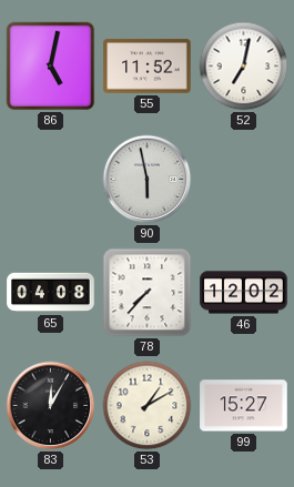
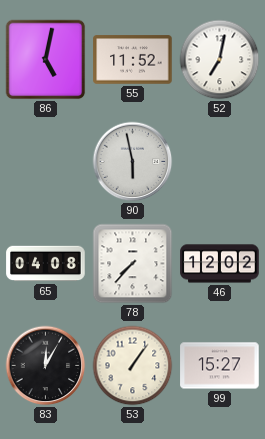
53: 1:10 -> 1:06 (133, 366)
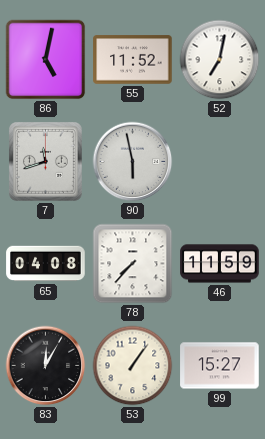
7: none -> 11:42 (46, 162)
46: 12:02 -> 11:59 (220, 264)
